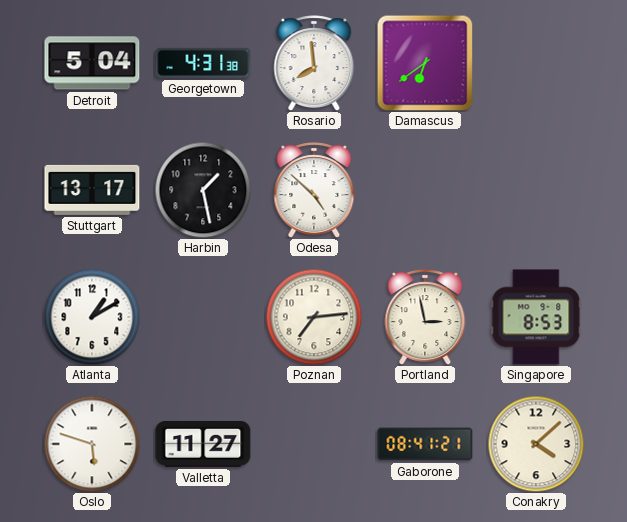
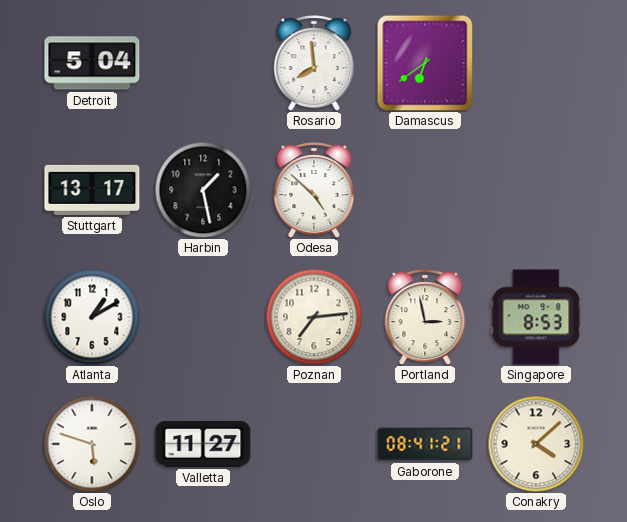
Georgetown: 4:31 -> none (203, 63)
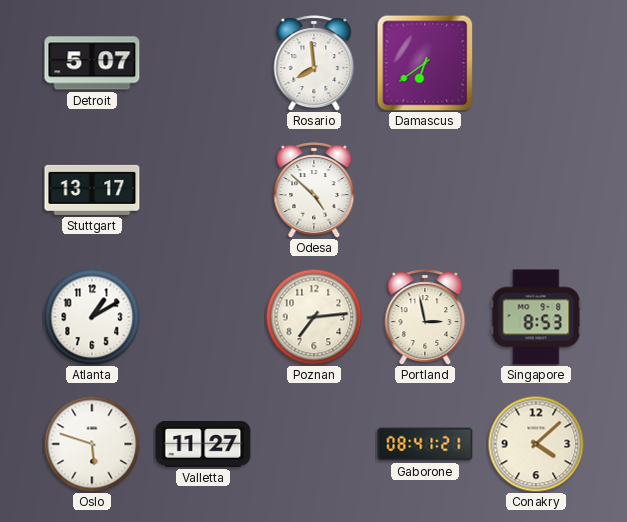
Detroit: 5:04 -> 5:07 (92, 63)
Harbin: 1:28 -> none (203, 190)
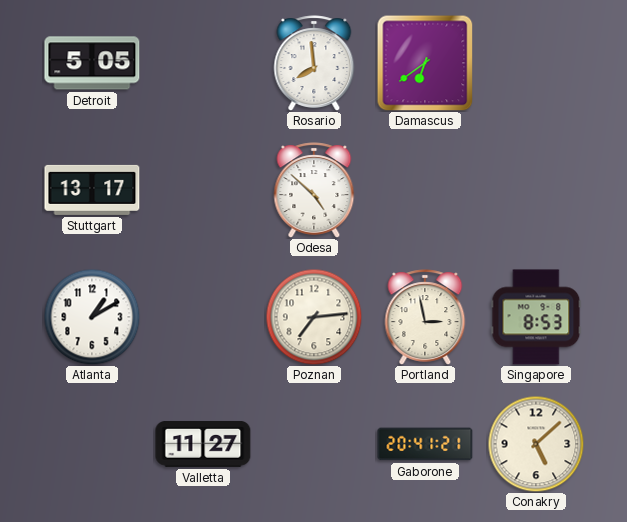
Detroit: 5:07 -> 5:05 (92, 63)
Oslo: 5:48 -> none (92, 444)
Gaborone: 08:41 -> 20:41 (425, 444)
Conakry: 4:08 -> 5:08 (536, 444)
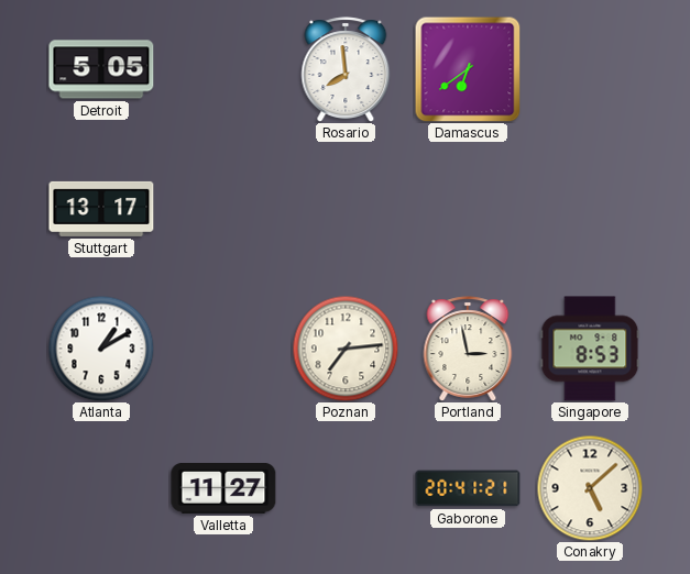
Odesa: 4:52 -> none (314, 190)
